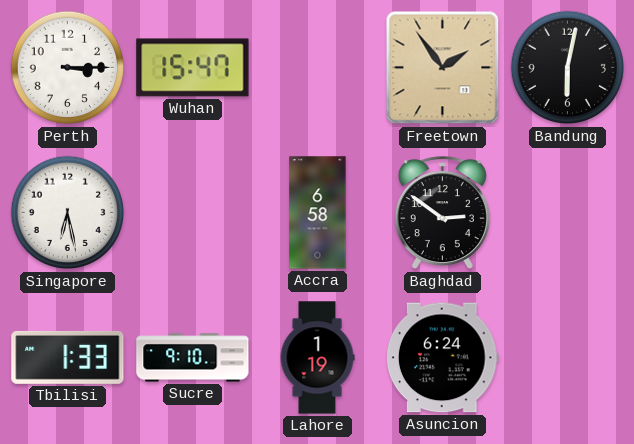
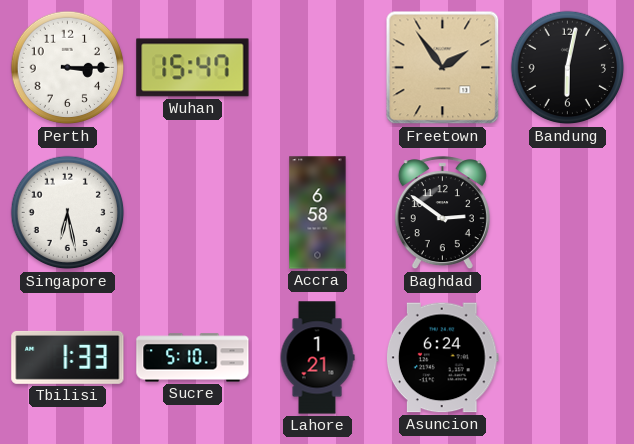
Sucre: 9:10 -> 5:10 (193, 358)
Lahore: 1:19 -> 1:21 (317, 358)
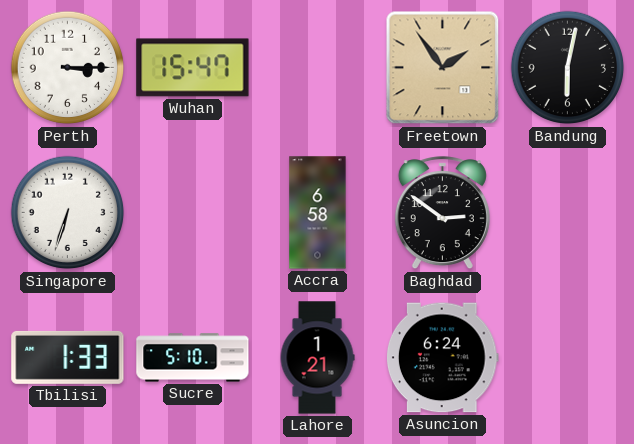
Singapore: 6:28 -> 6:33 (68, 213)
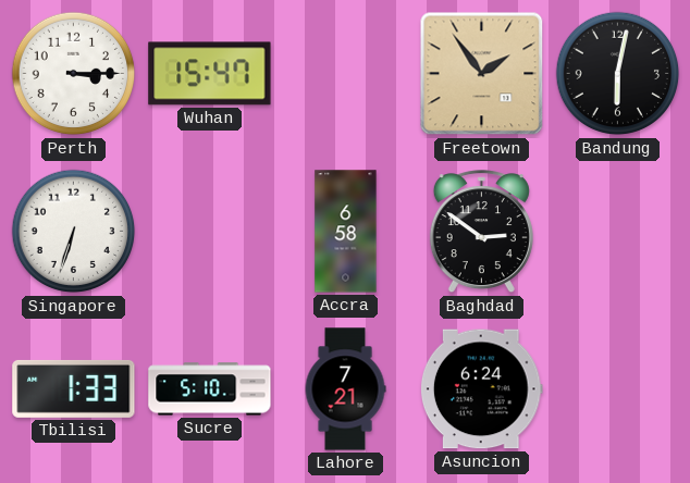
Lahore: 1:21 -> 7:21 (345, 389)
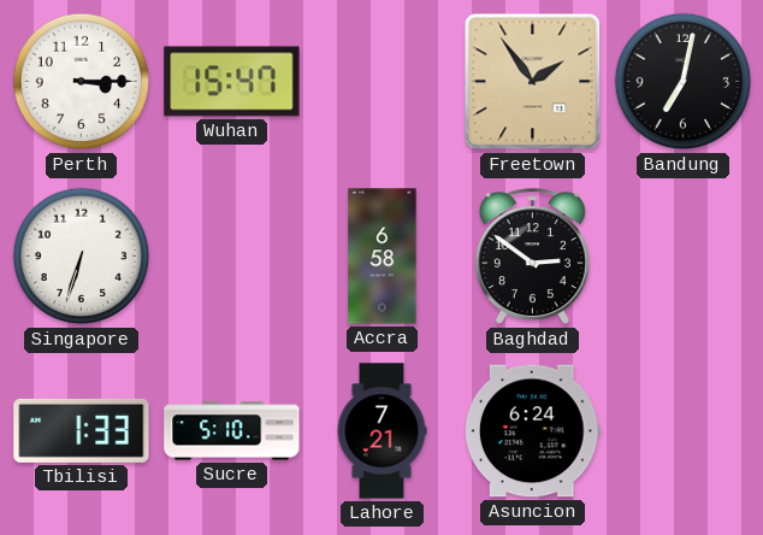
Bandung: 6:02 -> 7:02 (684, 82)
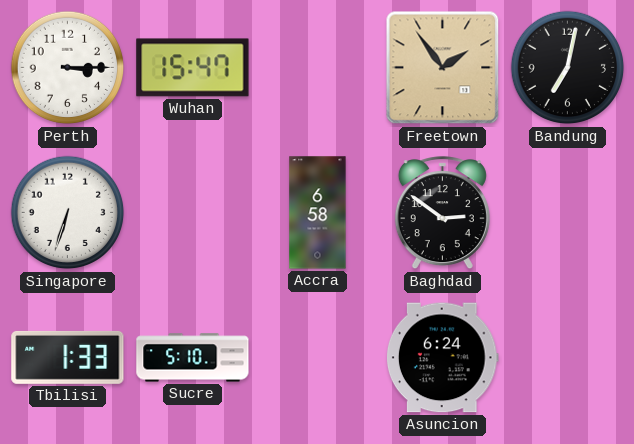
Lahore: 7:21 -> none (381, 431)
